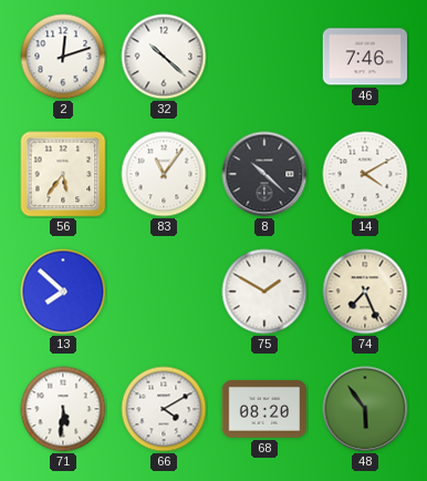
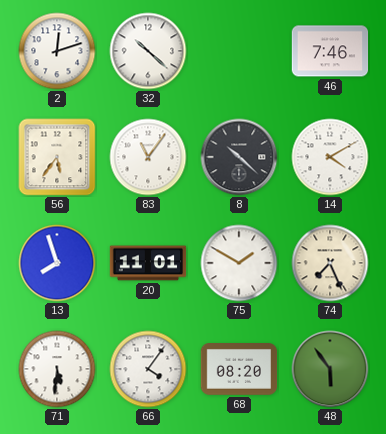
13: 7:52 -> 7:57 (57, 263)
20: none -> 11:01 (148, 263)
66: 4:10 -> 4:06 (148, 369)
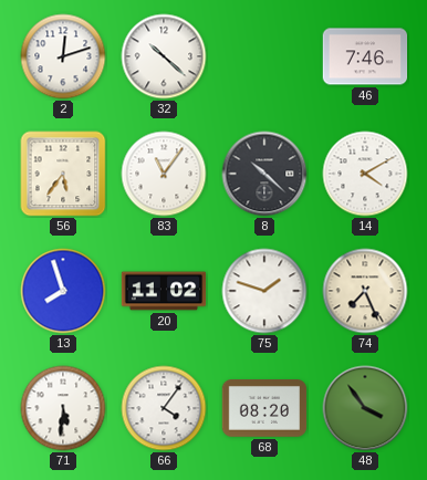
20: 11:01 -> 11:02 (164, 291)
75: 1:50 -> 1:48 (264, 291)
48: 5:54 -> 3:54 (365, 408)
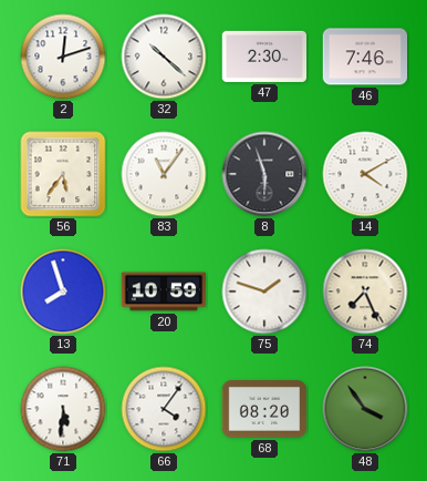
47: none -> 2:30 (264, 57)
8: 10:22 -> 5:57 (264, 174)
20: 11:02 -> 10:59 (164, 291)
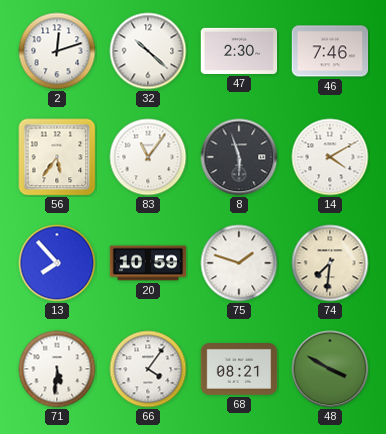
13: 7:57 -> 7:53 (57, 263)
74: 7:26 -> 7:31 (330, 263)
68: 08:20 -> 08:21 (239, 370)
48: 3:54 -> 3:50 (330, 369)
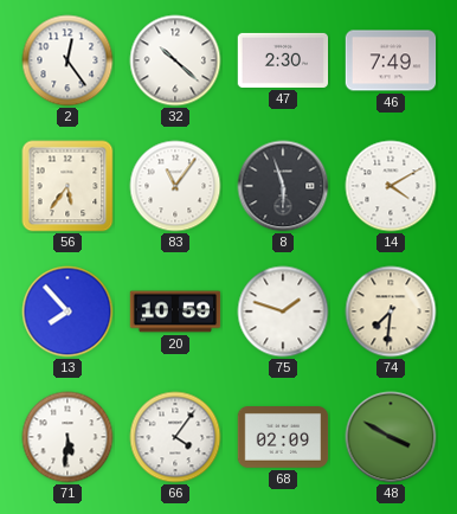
2: 12:12 -> 12:24 (67, 60)
46: 7:46 -> 7:49 (391, 60)
68: 08:21 -> 02:09 (283, 438)
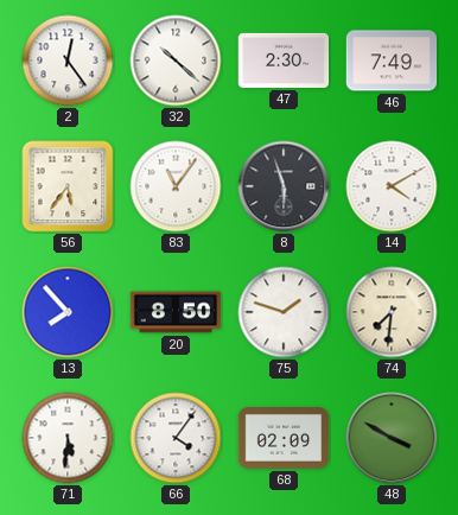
20: 10:59 -> 8:50 (176, 312)
